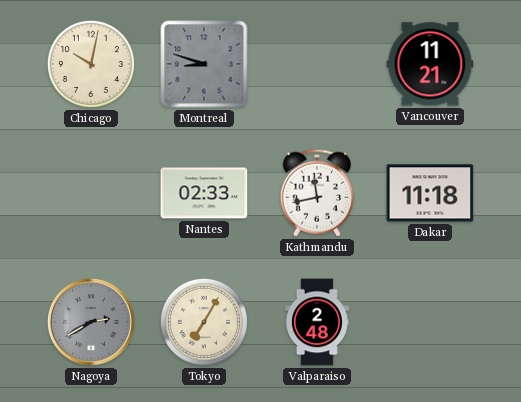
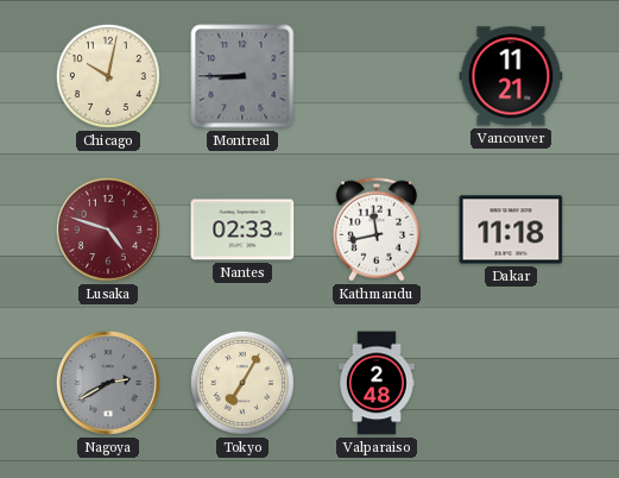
Montreal: 8:48 -> 8:45 (242, 76)
Lusaka: none -> 4:48 (108, 229)
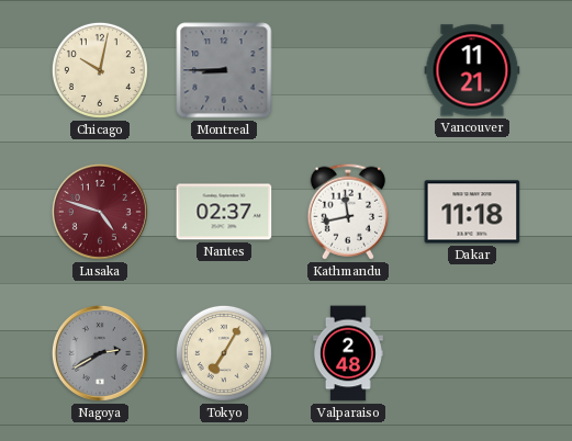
Nantes: 02:33 -> 02:37 (224, 212)
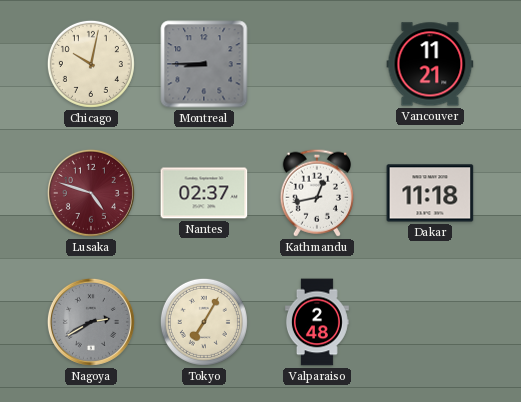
Kathmandu: 11:43 -> 12:43 (316, 193)
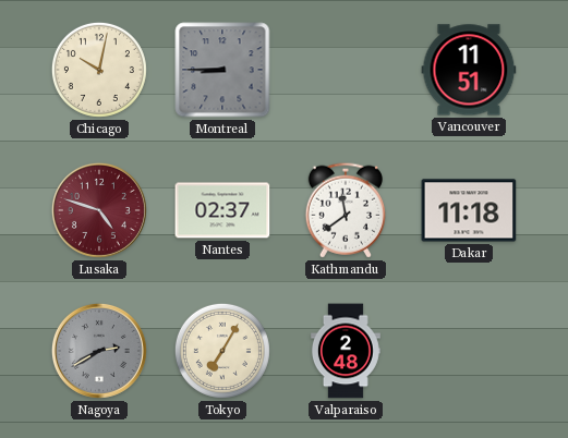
Vancouver: 11:21 -> 11:51 (469, 70)
Kathmandu: 12:43 -> 11:39 (345, 210)
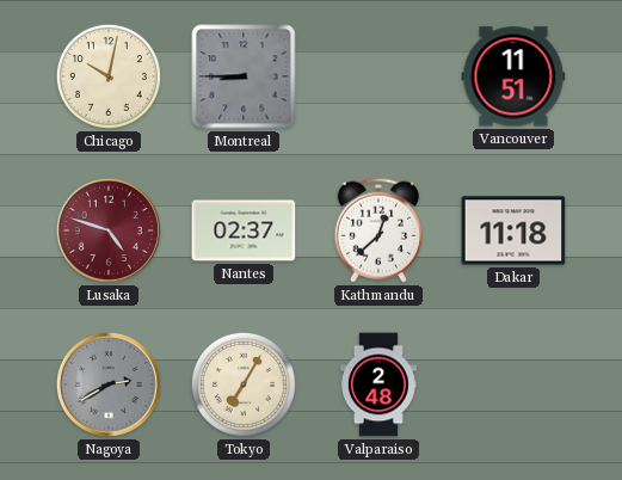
Kathmandu: 11:39 -> 12:38 (377, 230)
